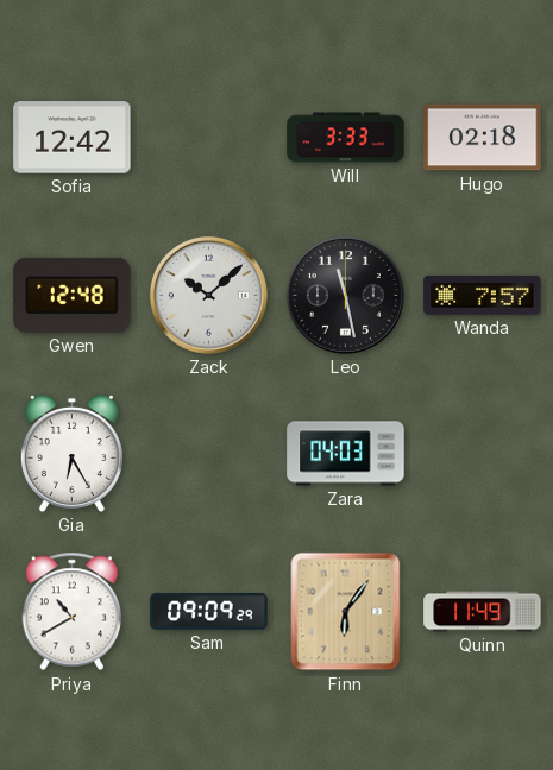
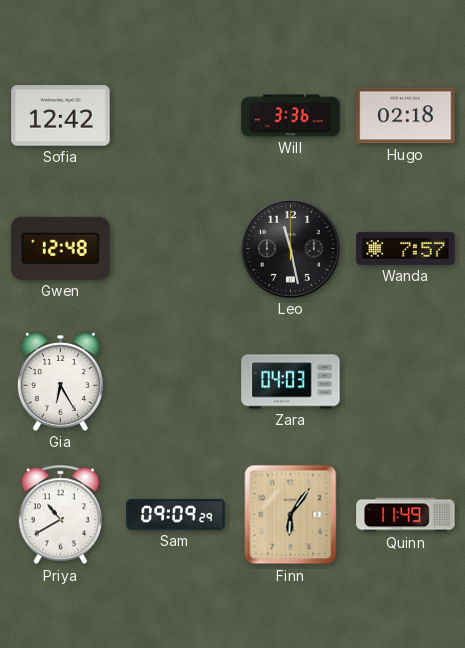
Will: 3:33 -> 3:36 (291, 116)
Zack: 10:08 -> none (208, 295)
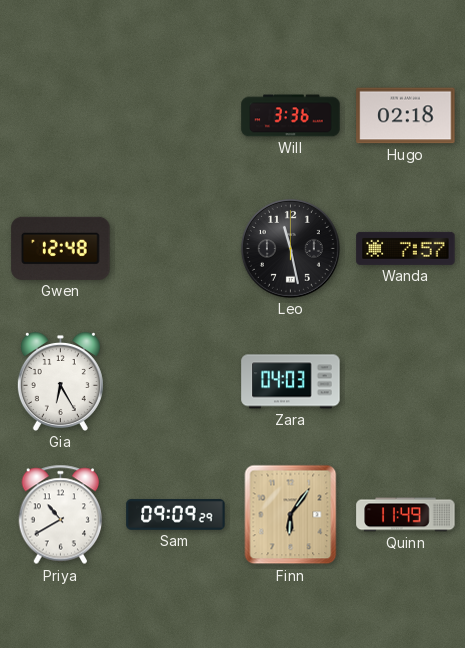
Sofia: 12:42 -> none (61, 116)
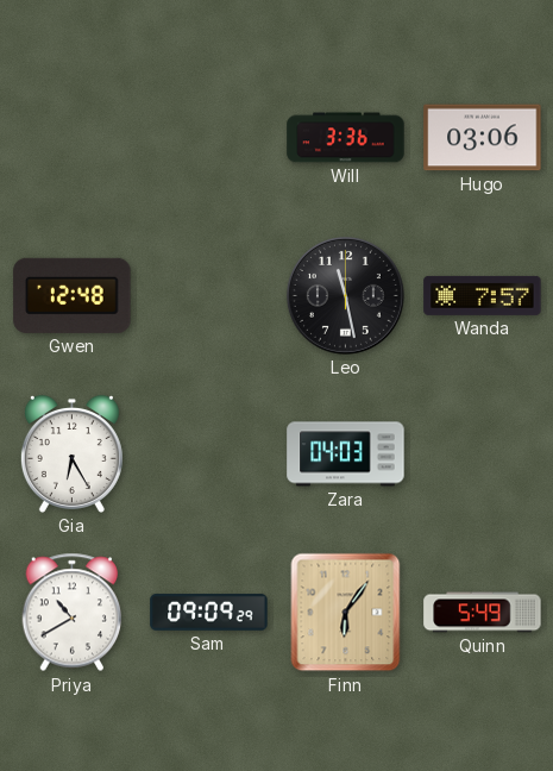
Hugo: 02:18 -> 03:06 (483, 138)
Quinn: 11:49 -> 5:49 (483, 613)
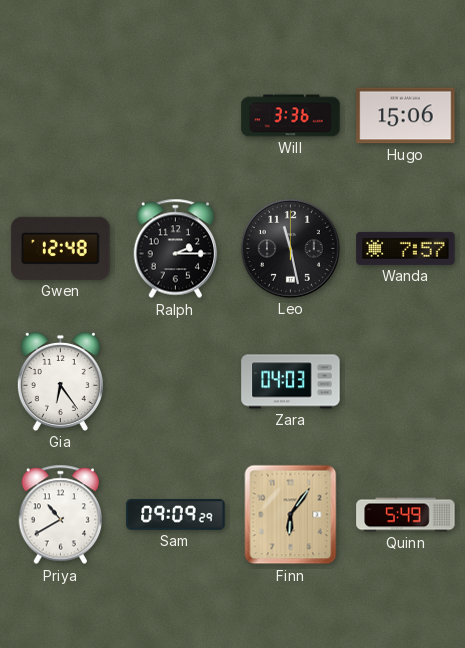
Hugo: 03:06 -> 15:06 (406, 116)
Ralph: none -> 2:15 (176, 249)
Gia: 6:25 -> 6:24 (60, 381)
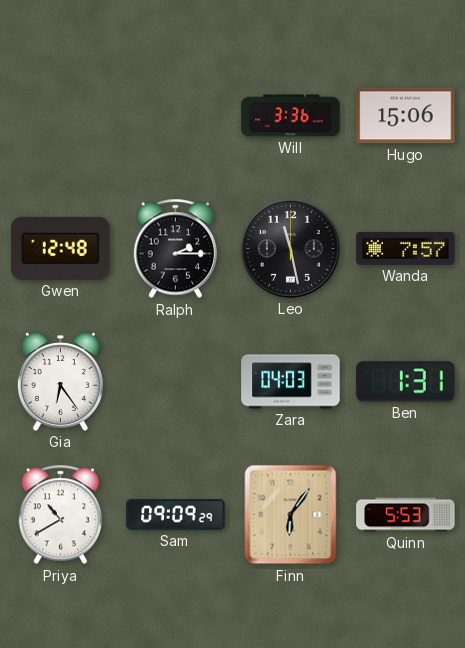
Ben: none -> 1:31 (406, 382)
Quinn: 5:49 -> 5:53 (406, 515)
